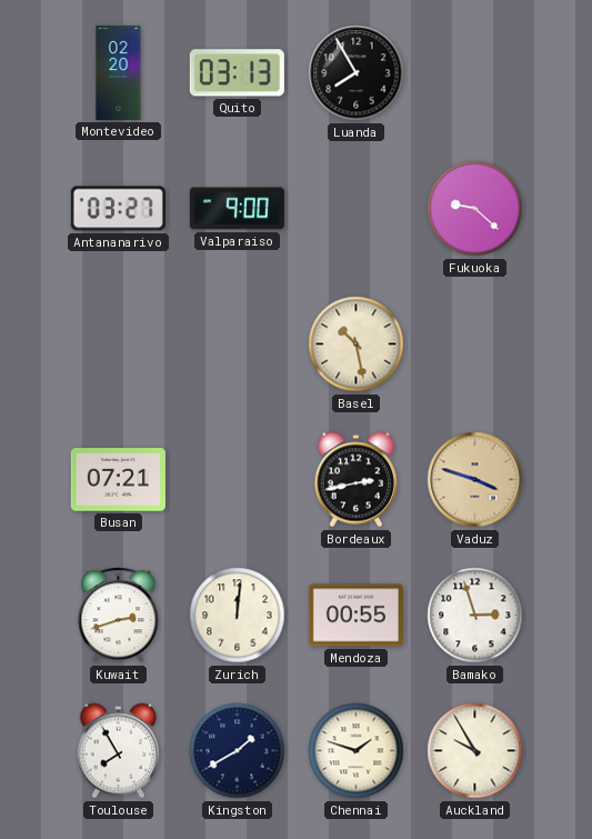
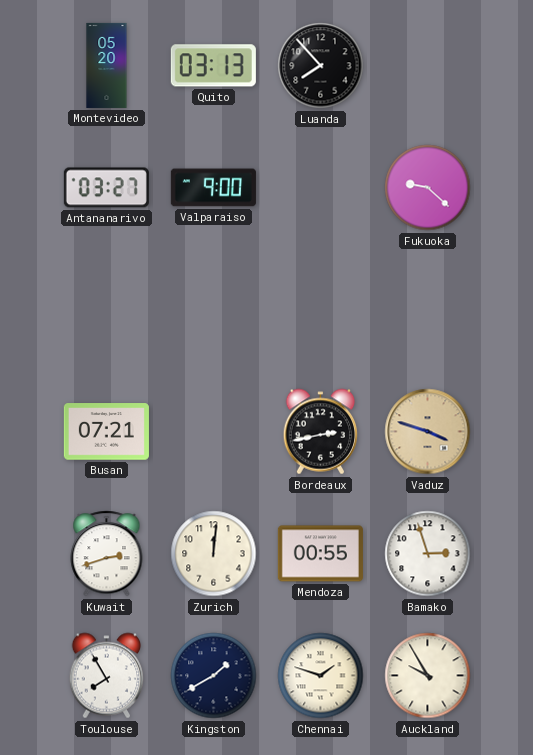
Montevideo: 02:20 -> 05:20 (107, 65)
Luanda: 7:55 -> 7:53 (321, 66)
Basel: 10:28 -> none (357, 344)
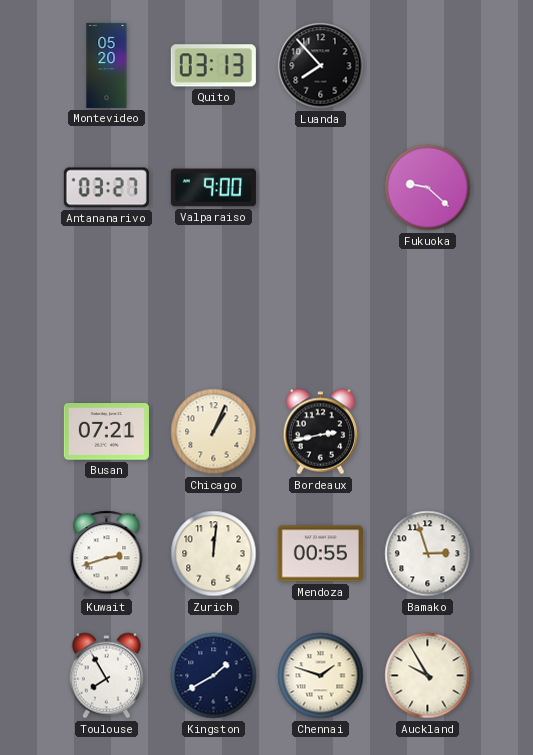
Chicago: none -> 1:04 (214, 432)
Vaduz: 3:48 -> none (428, 432)
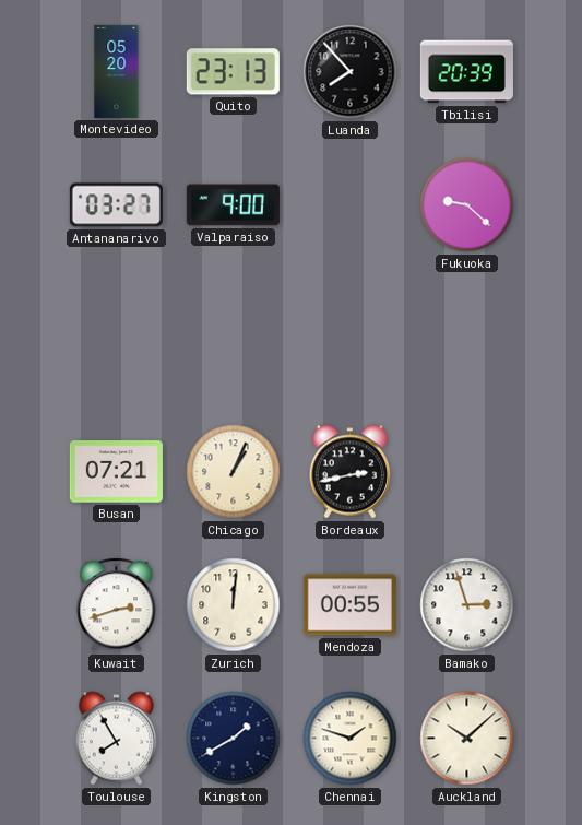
Quito: 03:13 -> 23:13 (233, 72)
Tbilisi: none -> 20:39 (466, 72)
Auckland: 9:55 -> 10:08 (467, 739)
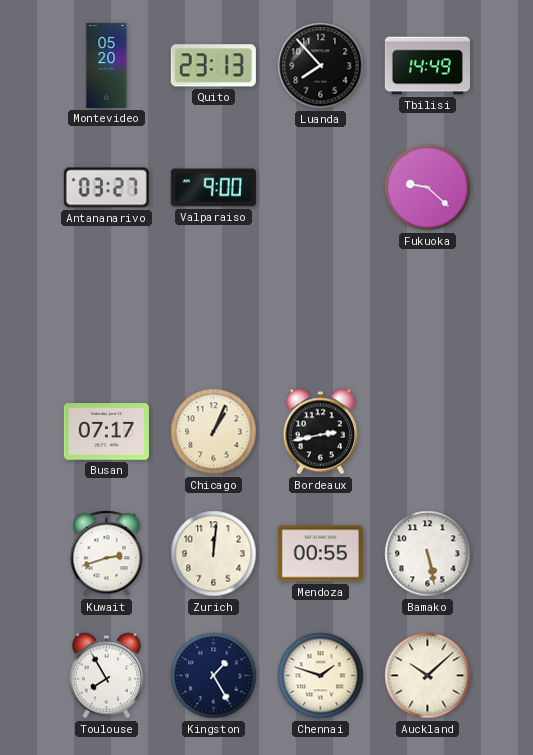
Tbilisi: 20:39 -> 14:49 (427, 66)
Busan: 07:21 -> 07:17 (106, 432)
Bamako: 2:57 -> 5:28 (428, 554)
Kingston: 1:40 -> 1:25 (214, 676)
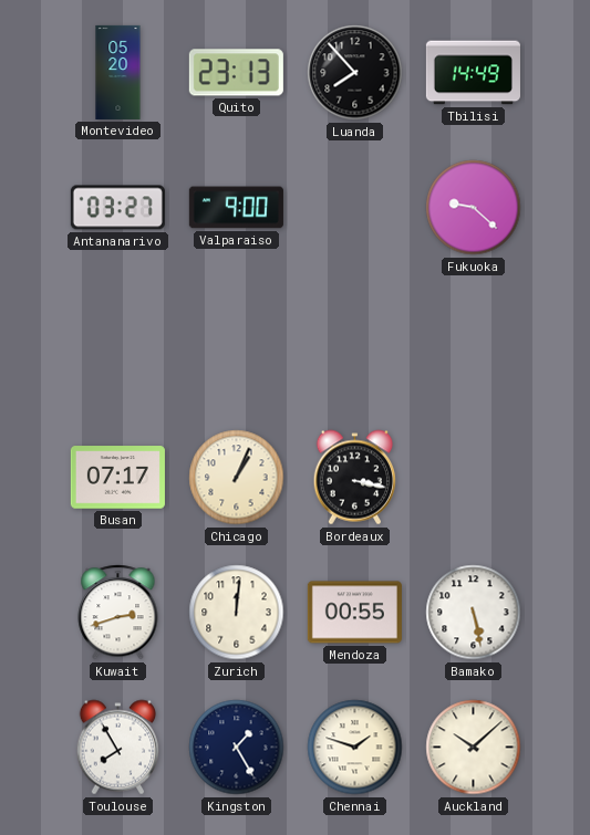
Bordeaux: 2:43 -> 3:17 (355, 478)
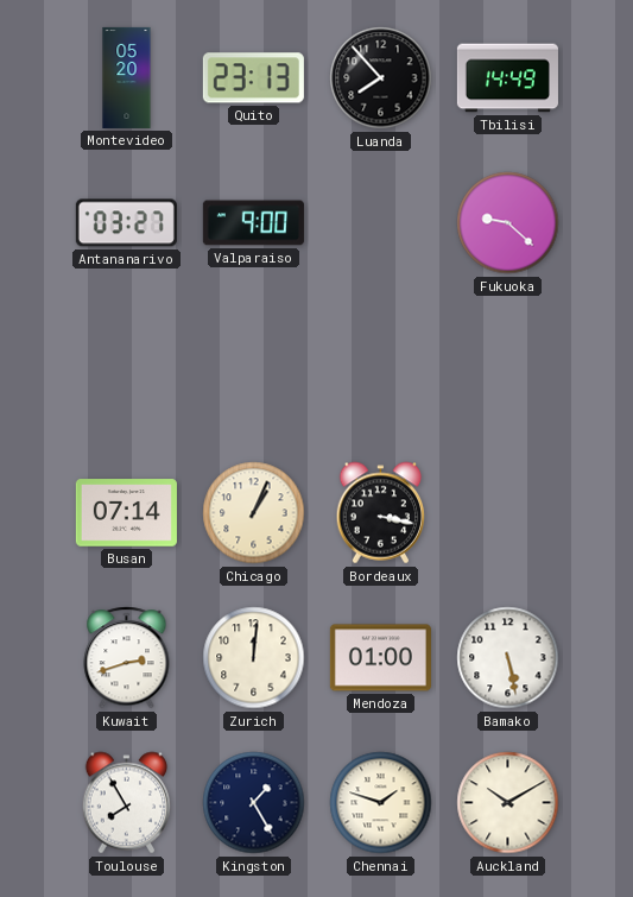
Busan: 07:17 -> 07:14 (126, 513)
Mendoza: 00:55 -> 01:00 (380, 658)
Auckland: 10:08 -> 10:10 (508, 803)
